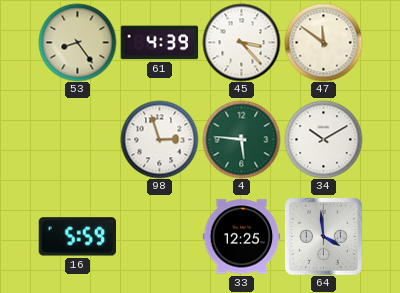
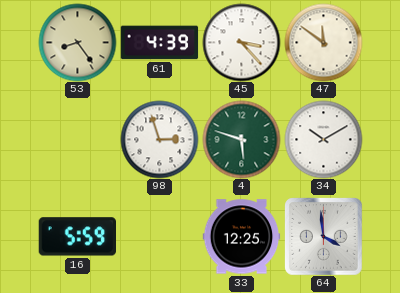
4: 5:46 -> 5:48 (241, 139)
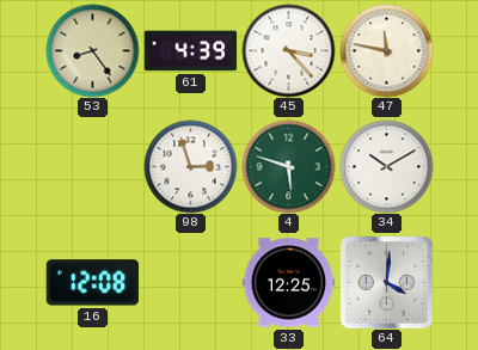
47: 11:51 -> 11:47 (386, 50)
16: 5:59 -> 12:08 (92, 283)
64: 3:59 -> 4:01 (386, 282)
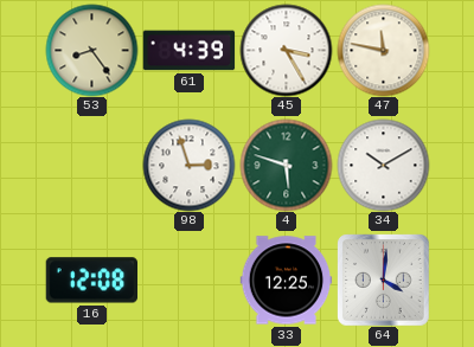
45: 3:23 -> 3:25 (286, 50)
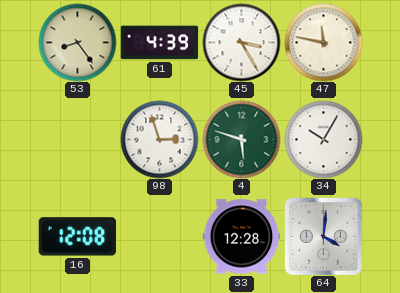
34: 10:10 -> 10:05 (323, 139)
33: 12:25 -> 12:28 (241, 237)
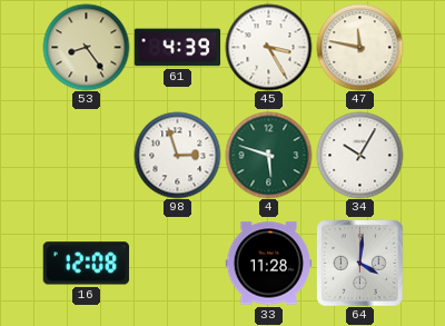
33: 12:28 -> 11:28 (268, 264)
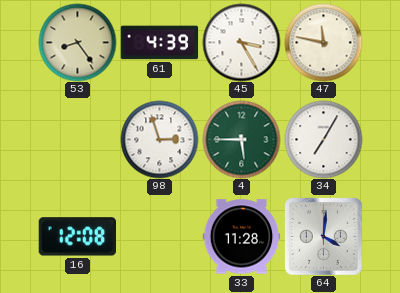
4: 5:48 -> 5:45 (241, 139)
34: 10:05 -> 7:05 (323, 139)
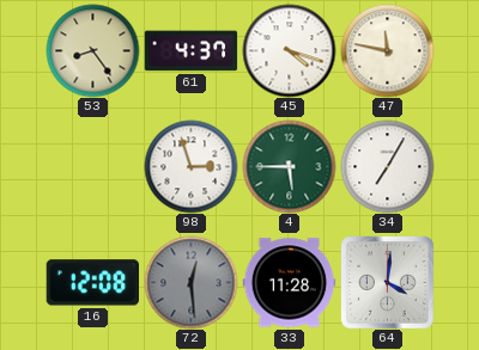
61: 4:39 -> 4:37 (190, 51)
45: 3:25 -> 4:18 (289, 50)
72: none -> 12:29 (190, 282)
